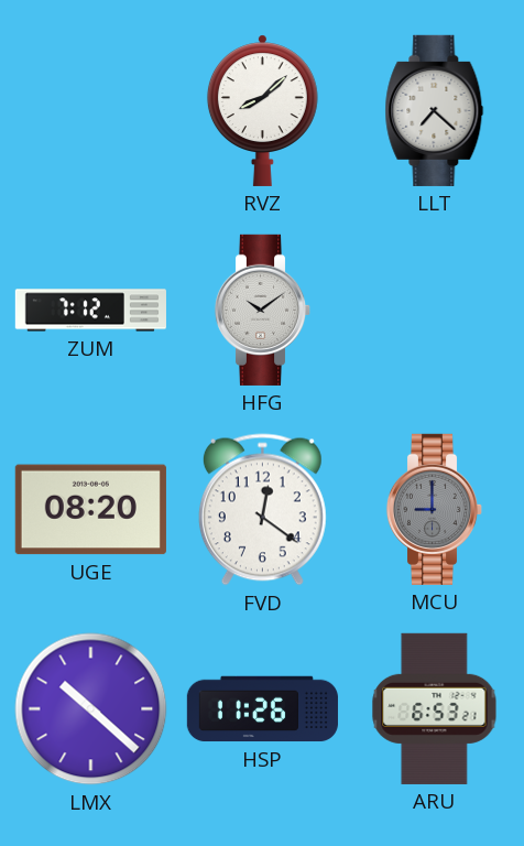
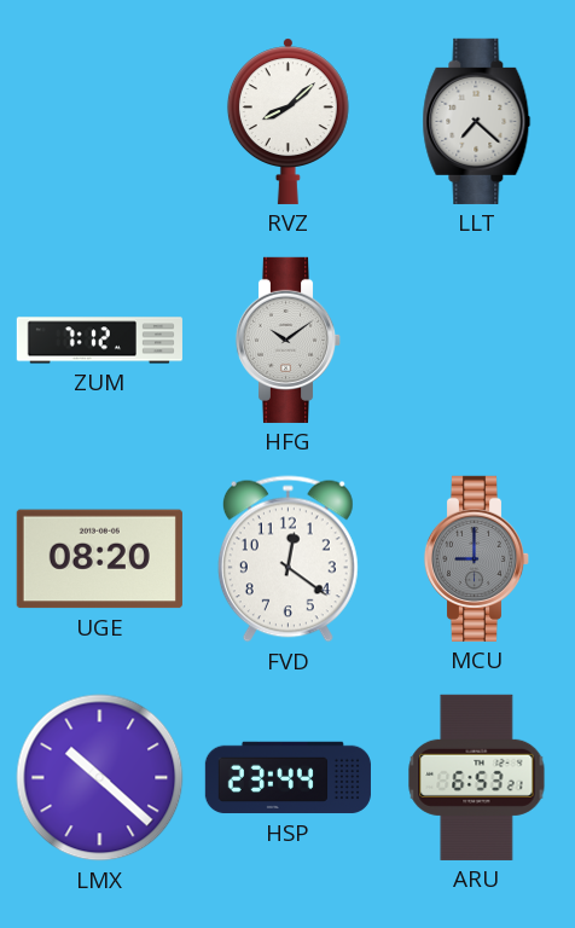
HSP: 11:26 -> 23:44 (287, 778)
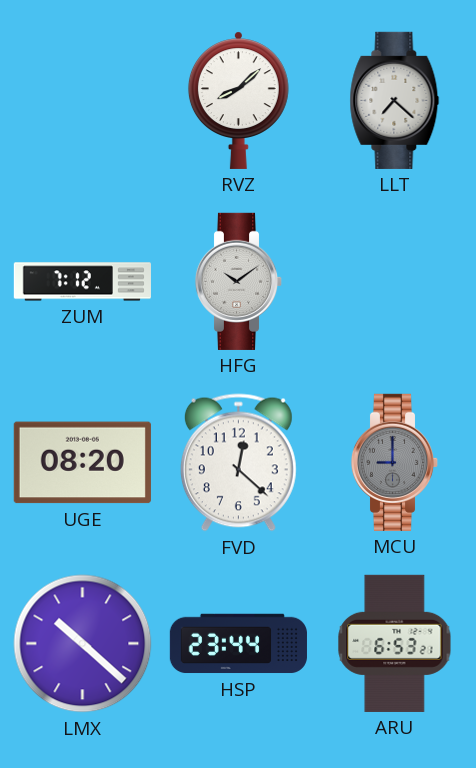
FVD: 12:21 -> 12:22 (238, 463)
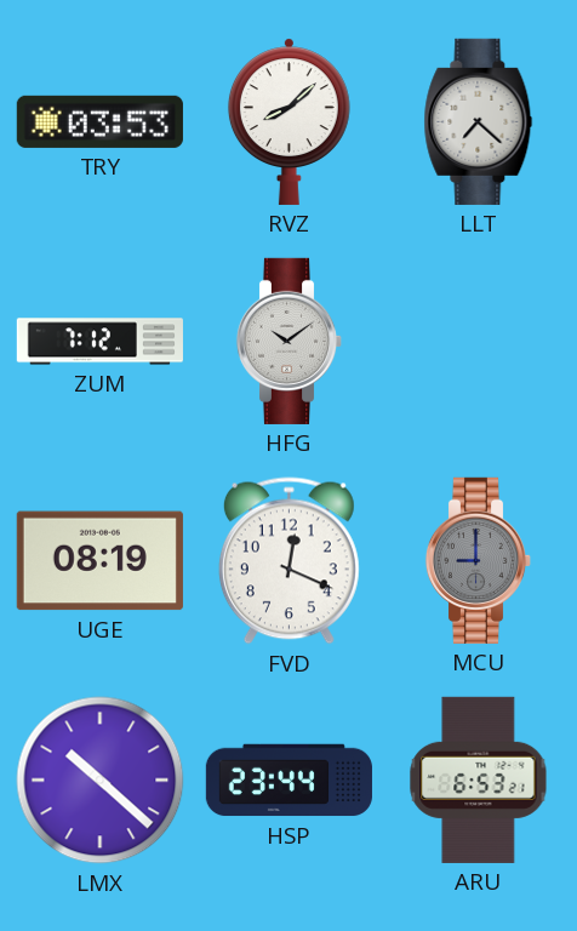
TRY: none -> 03:53 (99, 121)
UGE: 08:20 -> 08:19 (99, 561)
FVD: 12:22 -> 12:19 (288, 561)
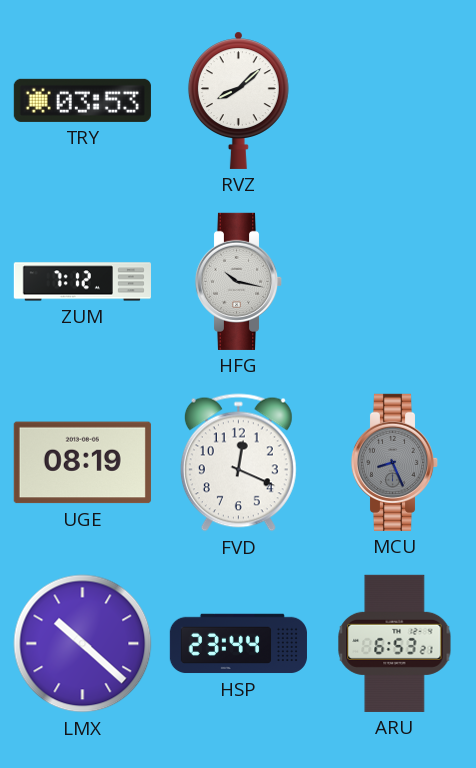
LLT: 7:22 -> none (479, 121)
HFG: 10:09 -> 10:17 (239, 281)
MCU: 9:00 -> 8:26 (395, 462)
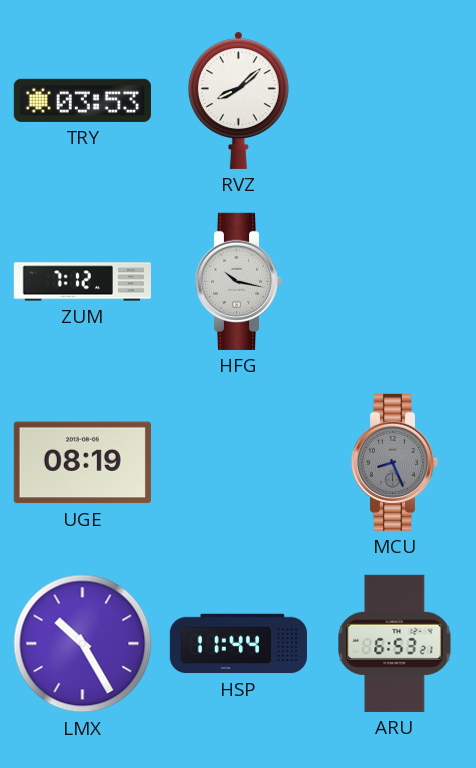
FVD: 12:19 -> none (238, 463)
LMX: 10:22 -> 10:25 (83, 644)
HSP: 23:44 -> 11:44 (238, 644)
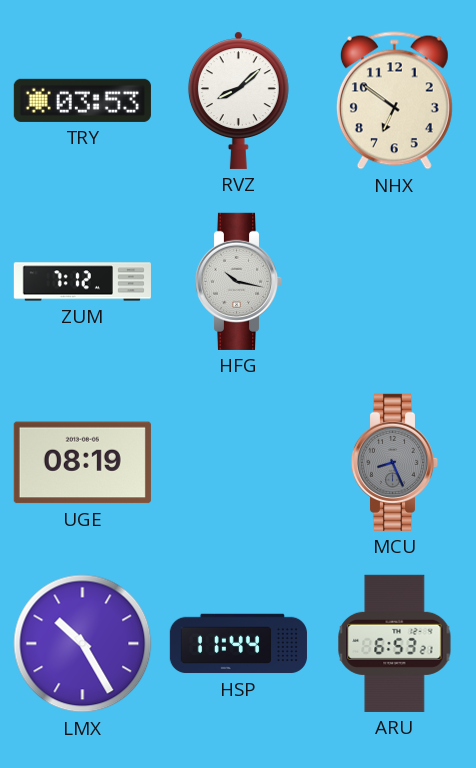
NHX: none -> 6:51 (394, 101)
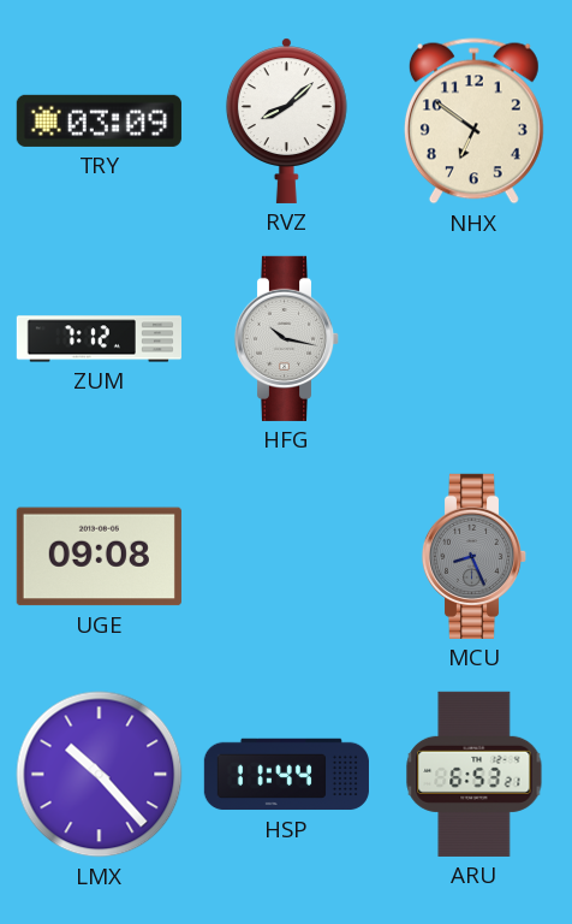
TRY: 03:53 -> 03:09 (99, 120)
UGE: 08:19 -> 09:08 (99, 557)
LMX: 10:25 -> 10:23 (100, 775)
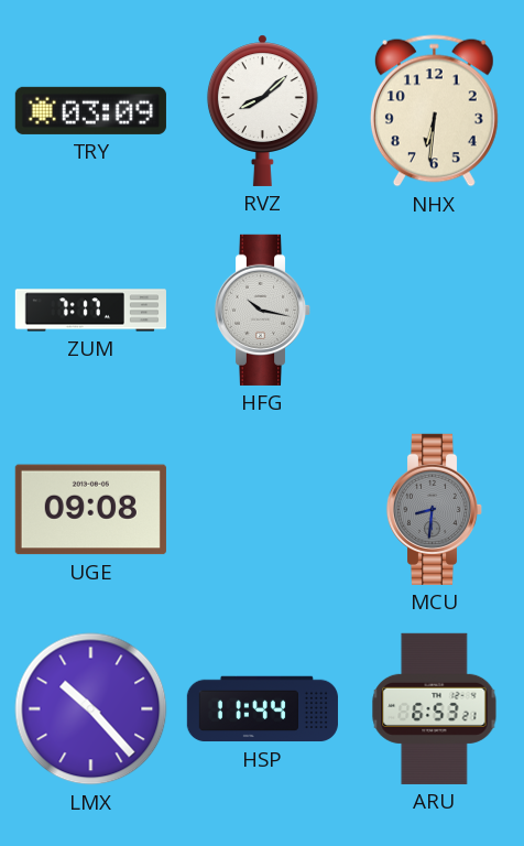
NHX: 6:51 -> 6:31 (434, 111)
ZUM: 7:12 -> 7:17 (90, 311)
MCU: 8:26 -> 8:31 (435, 509)
